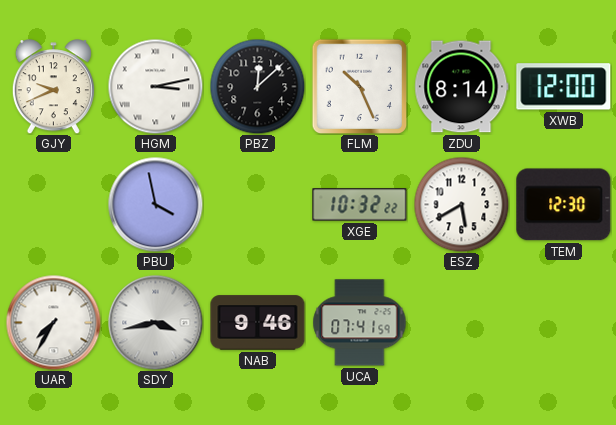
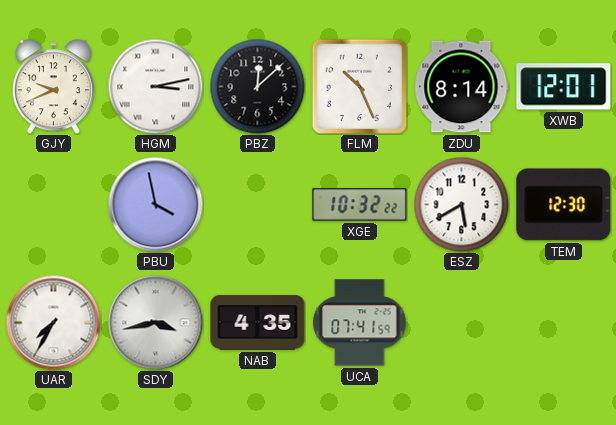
XWB: 12:00 -> 12:01 (564, 87)
NAB: 9:46 -> 4:35 (258, 323)
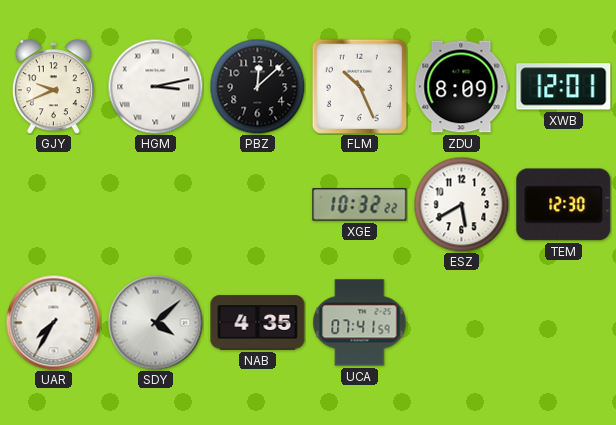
ZDU: 8:14 -> 8:09 (462, 87)
PBU: 3:58 -> none (155, 204)
SDY: 3:43 -> 4:08 (155, 322)
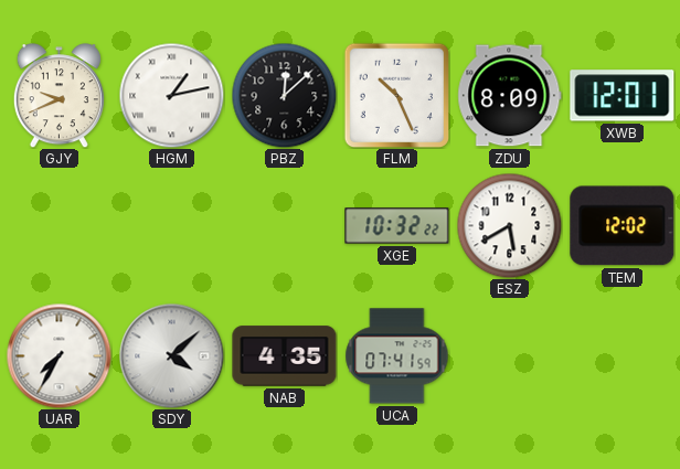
HGM: 3:13 -> 1:13 (171, 95)
TEM: 12:30 -> 12:02 (623, 226)
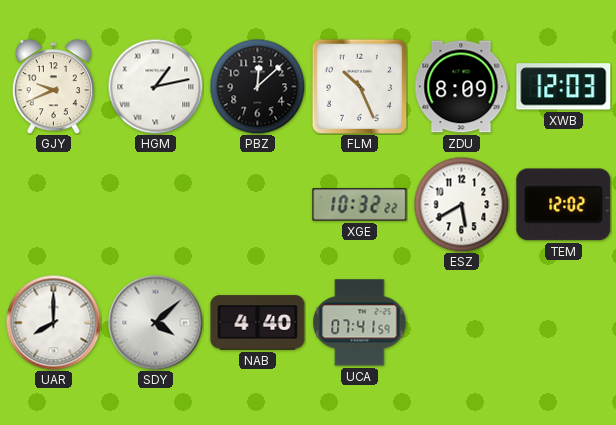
XWB: 12:01 -> 12:03 (564, 87)
UAR: 7:35 -> 8:00 (53, 322)
NAB: 4:35 -> 4:40 (258, 323)
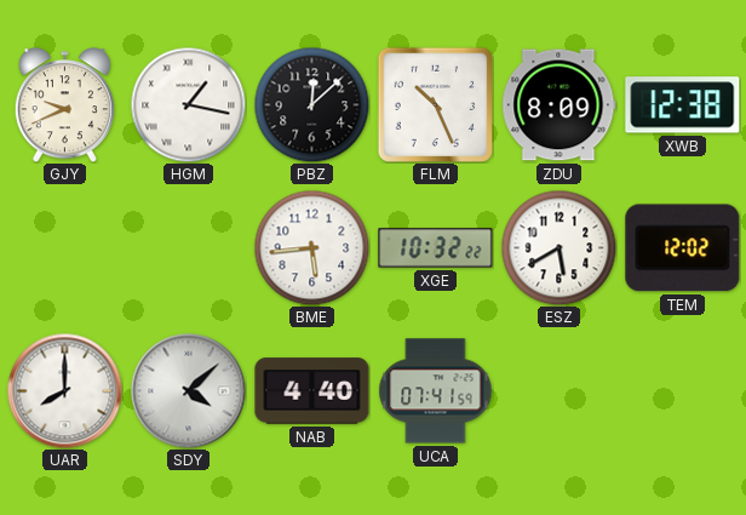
HGM: 1:13 -> 1:17 (188, 104)
XWB: 12:03 -> 12:38 (683, 105)
BME: none -> 5:44 (311, 247)
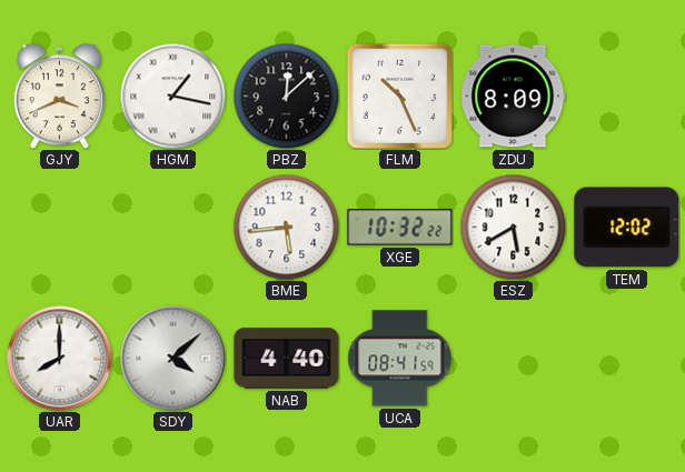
GJY: 9:41 -> 3:41 (59, 97)
XWB: 12:38 -> none (683, 105)
UCA: 07:41 -> 08:41 (400, 359)
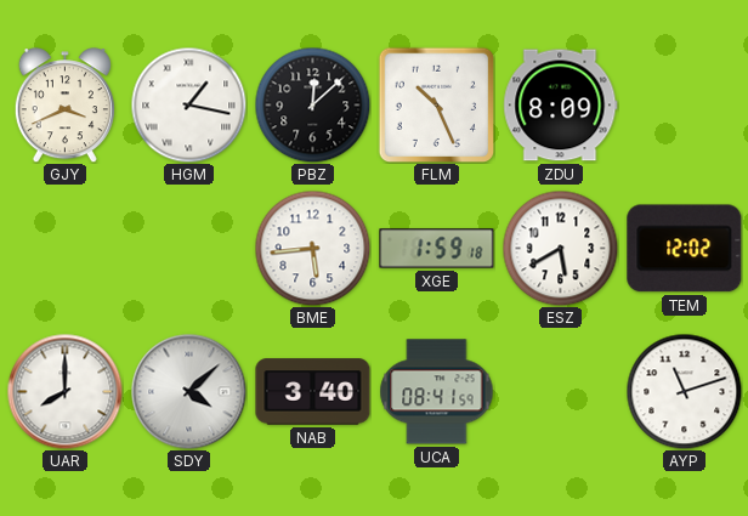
XGE: 10:32 -> 1:59 (437, 249)
NAB: 4:40 -> 3:40 (313, 392)
AYP: none -> 11:12 (684, 391)
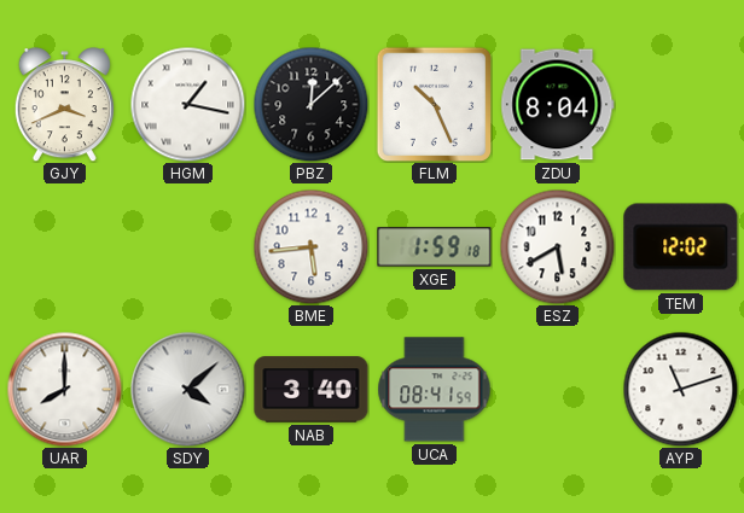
ZDU: 8:09 -> 8:04 (558, 105)
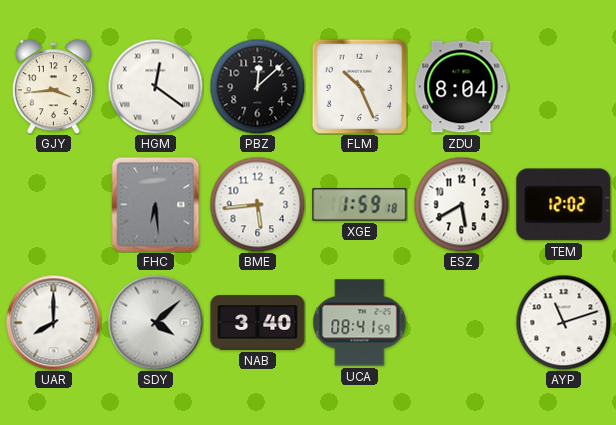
GJY: 3:41 -> 3:44 (53, 87)
HGM: 1:17 -> 12:21 (155, 86)
FHC: none -> 6:29 (156, 204)
